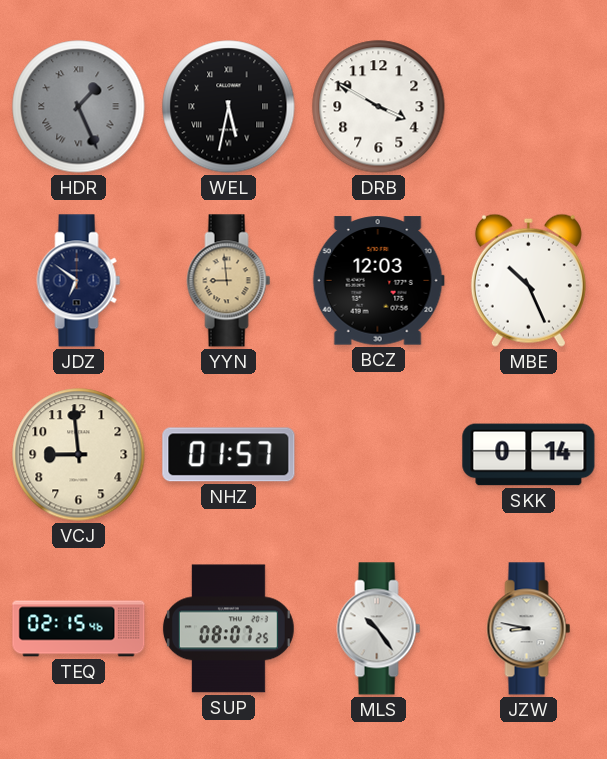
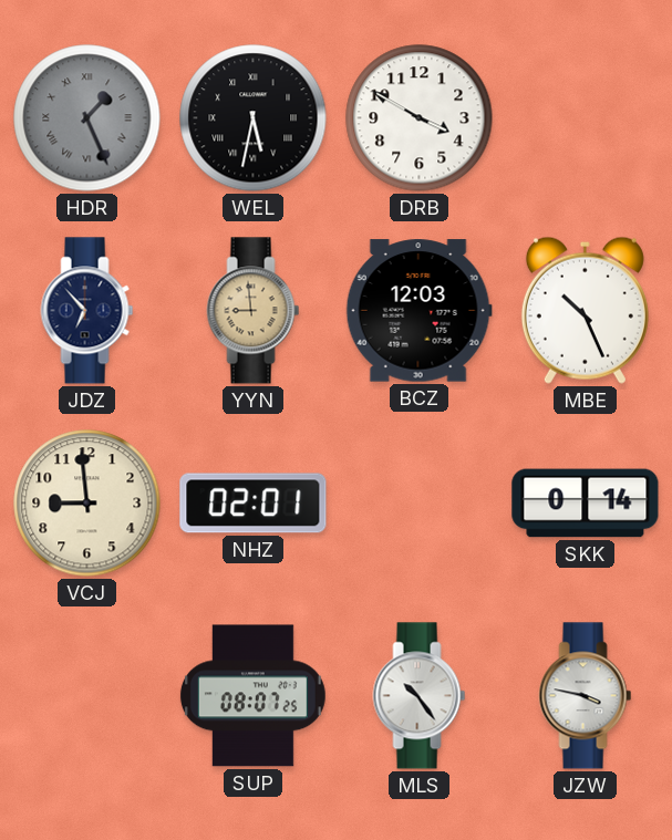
JDZ: 6:51 -> 6:53 (87, 311)
NHZ: 01:57 -> 02:01 (254, 504)
TEQ: 02:15 -> none (79, 629)
JZW: 8:47 -> 3:47 (586, 696)
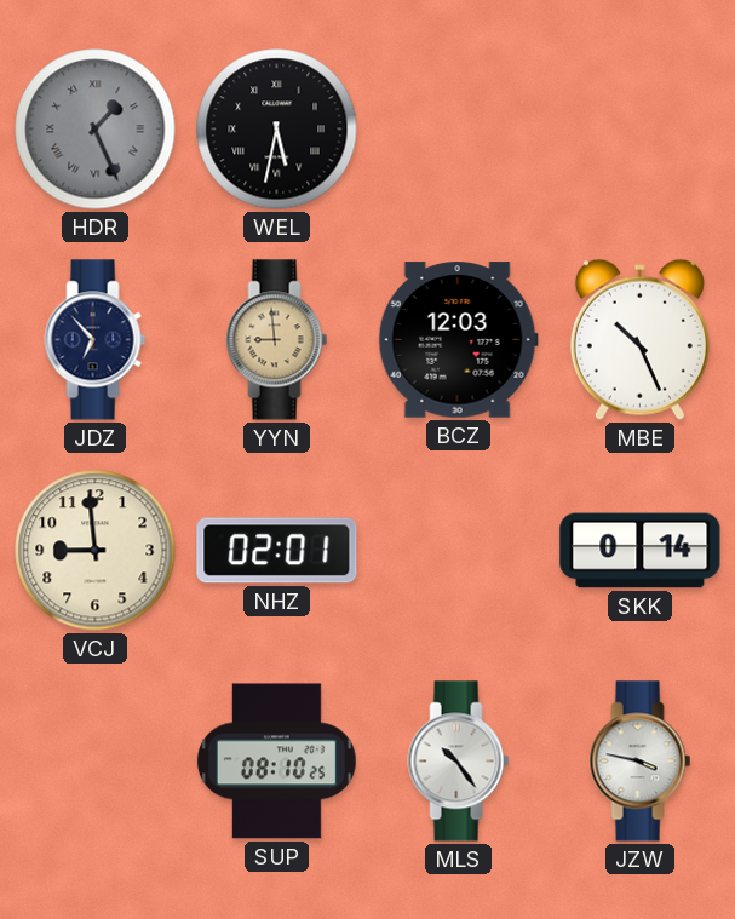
DRB: 3:50 -> none (420, 118)
SUP: 08:07 -> 08:10 (276, 762)
